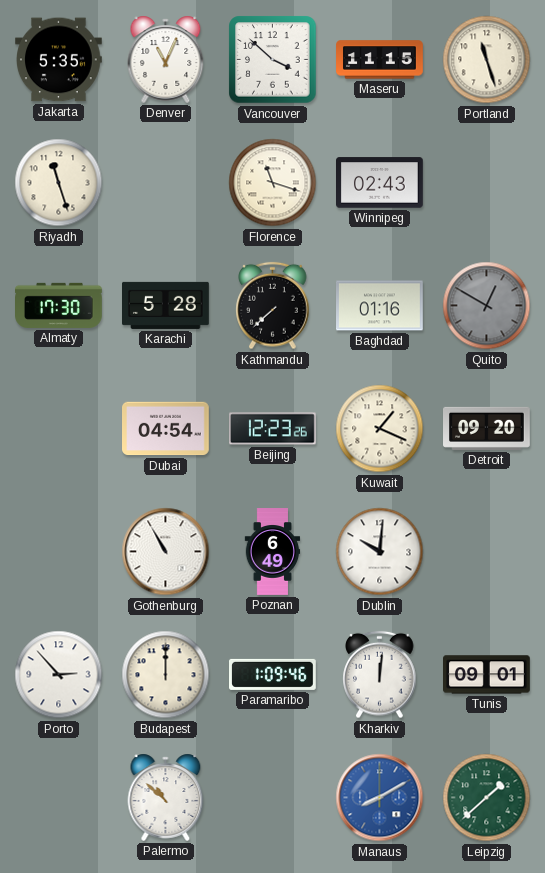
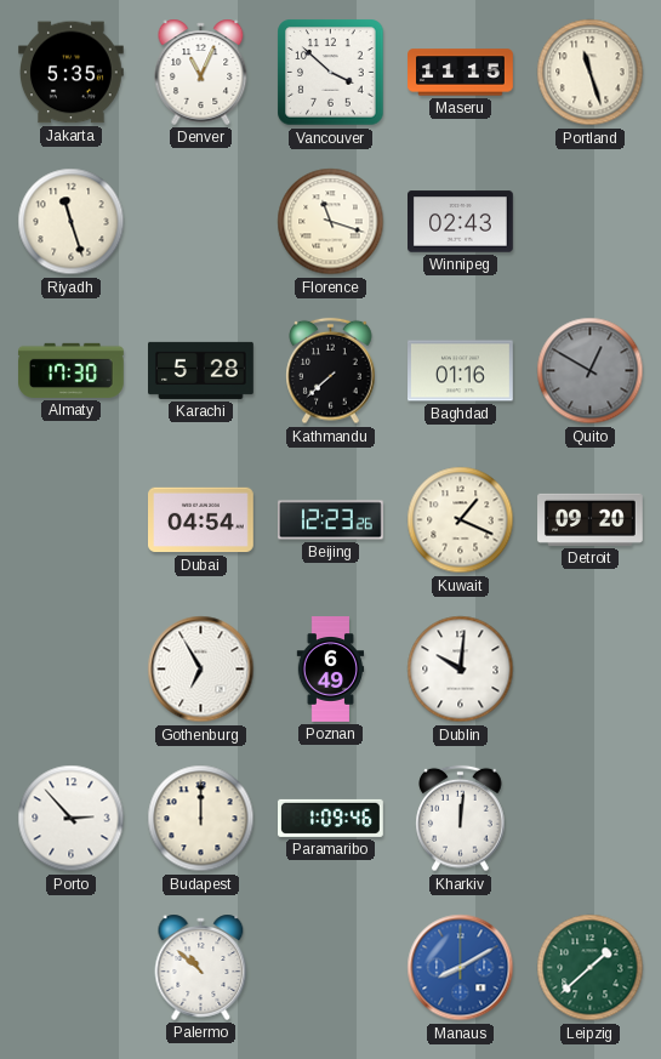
Gothenburg: 10:55 -> 6:55 (201, 670)
Tunis: 09:01 -> none (487, 675)
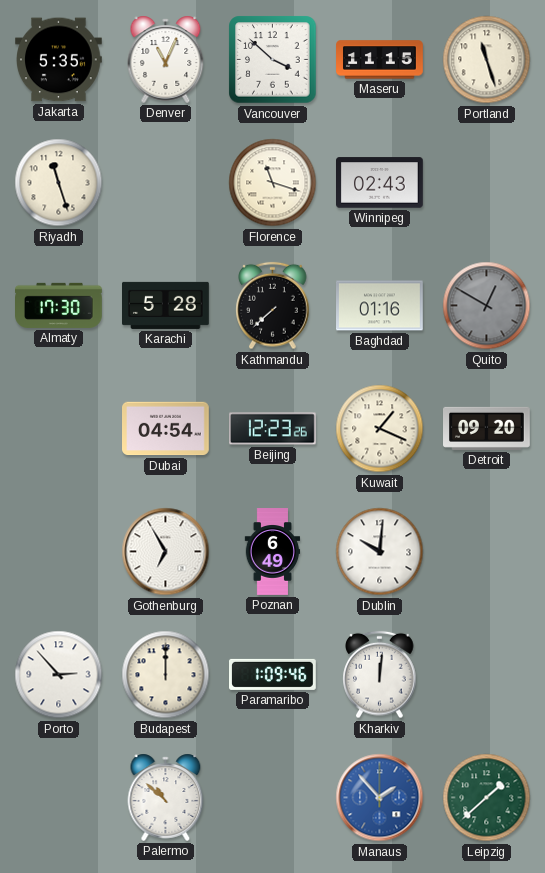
Manaus: 8:10 -> 1:53 (380, 798)
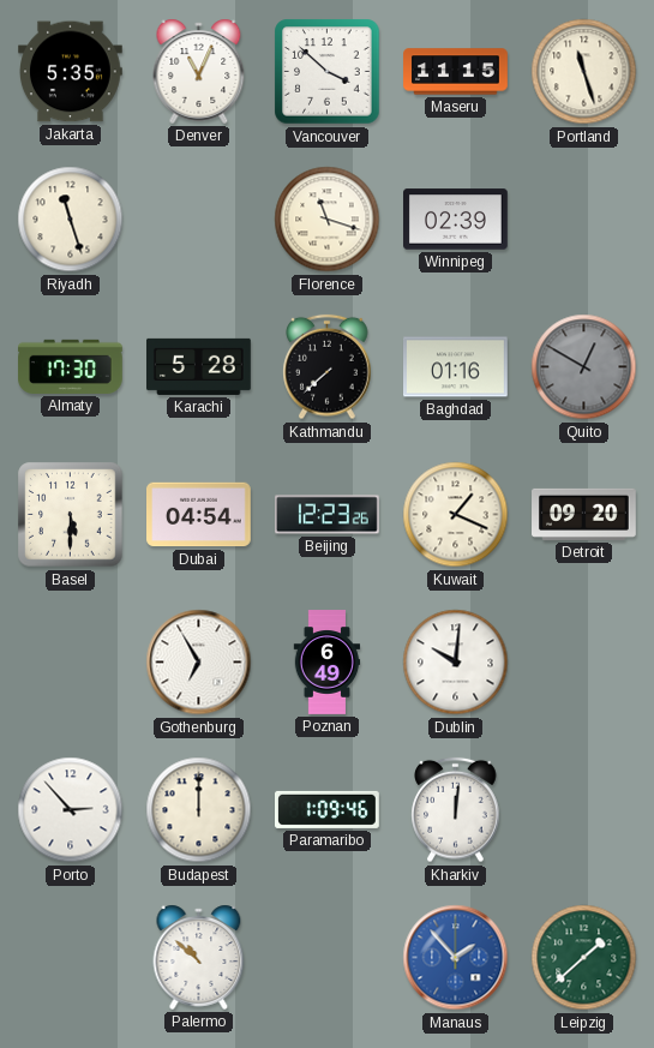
Winnipeg: 02:43 -> 02:39 (456, 220)
Basel: none -> 5:30 (71, 515)
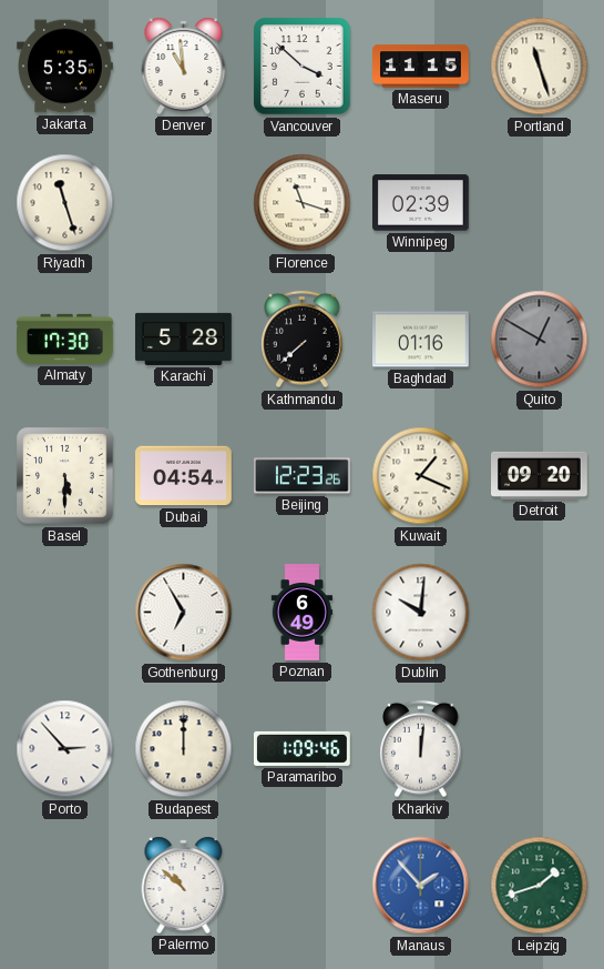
Denver: 11:04 -> 10:59 (184, 65)
Leipzig: 1:38 -> 1:42 (540, 886)
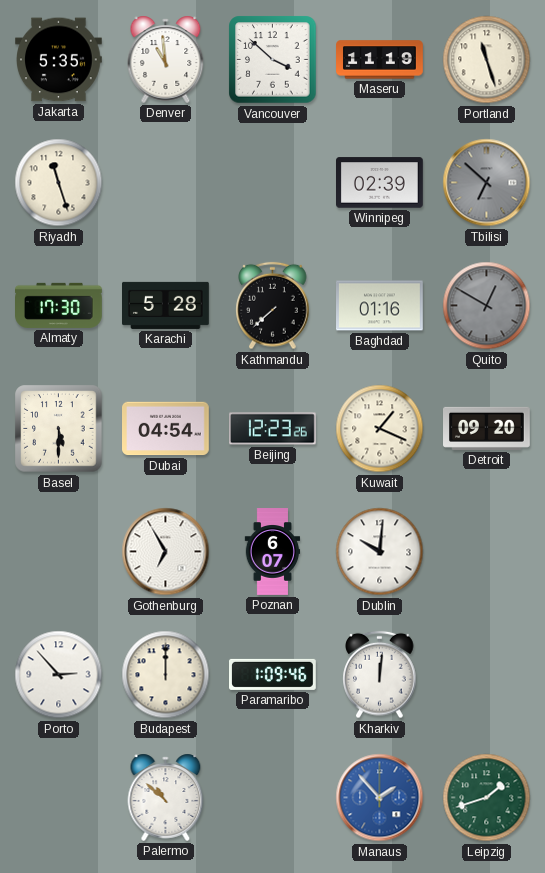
Maseru: 11:15 -> 11:19 (380, 60)
Florence: 11:18 -> none (303, 203)
Tbilisi: none -> 6:52 (487, 183)
Poznan: 6:49 -> 6:07 (273, 552)
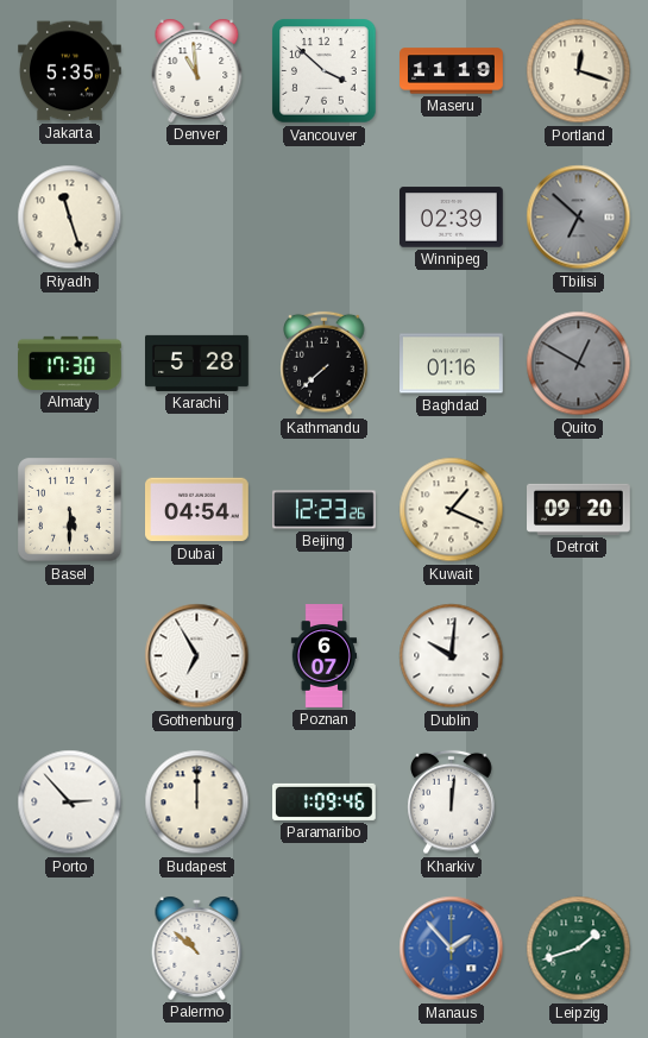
Portland: 11:27 -> 12:18 (579, 71)
